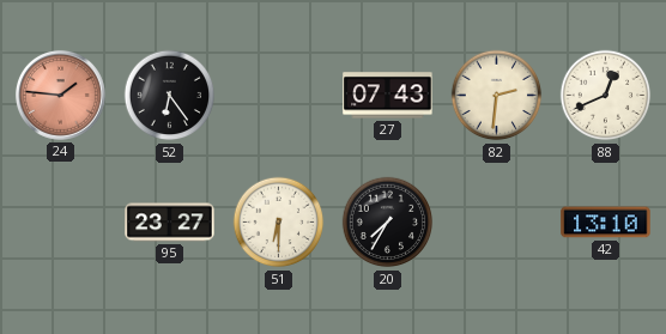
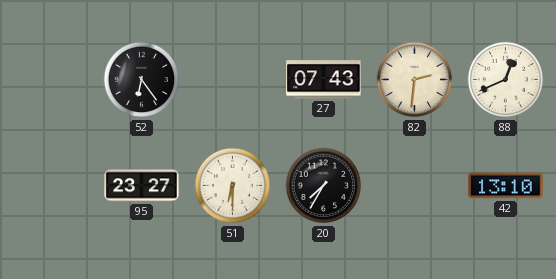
24: 1:46 -> none (60, 95)
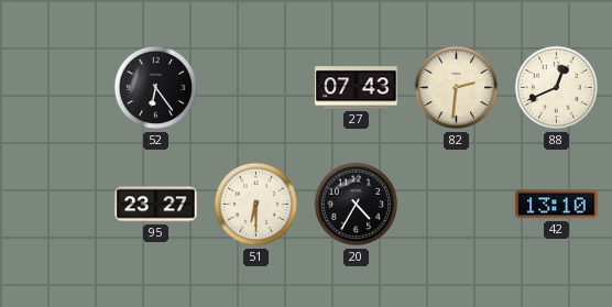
20: 7:35 -> 4:35 (357, 205)
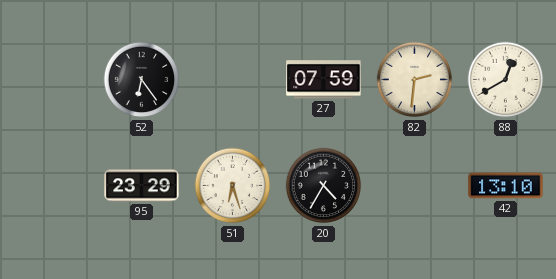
27: 07:43 -> 07:59 (324, 80)
88: 12:41 -> 12:40 (506, 80)
95: 23:27 -> 23:29 (142, 186)
51: 6:30 -> 6:27 (233, 186)
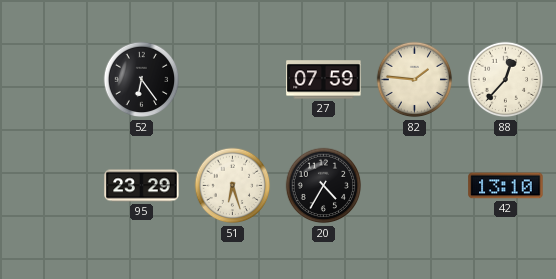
82: 2:31 -> 1:46 (415, 80)
88: 12:40 -> 12:37 (506, 80)
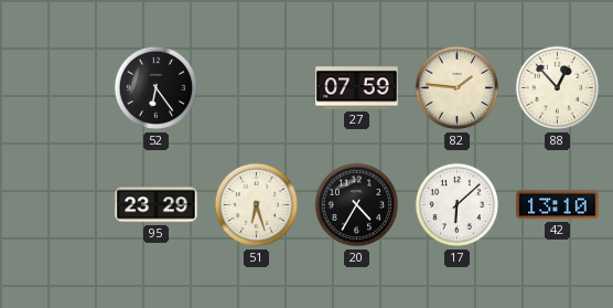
88: 12:37 -> 12:53 (558, 88)
17: none -> 6:08 (458, 205)
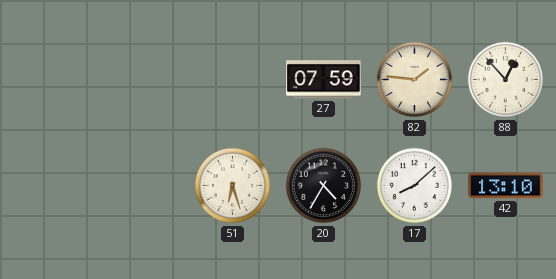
52: 6:24 -> none (157, 88)
95: 23:29 -> none (157, 205)
17: 6:08 -> 8:08 (415, 186)
